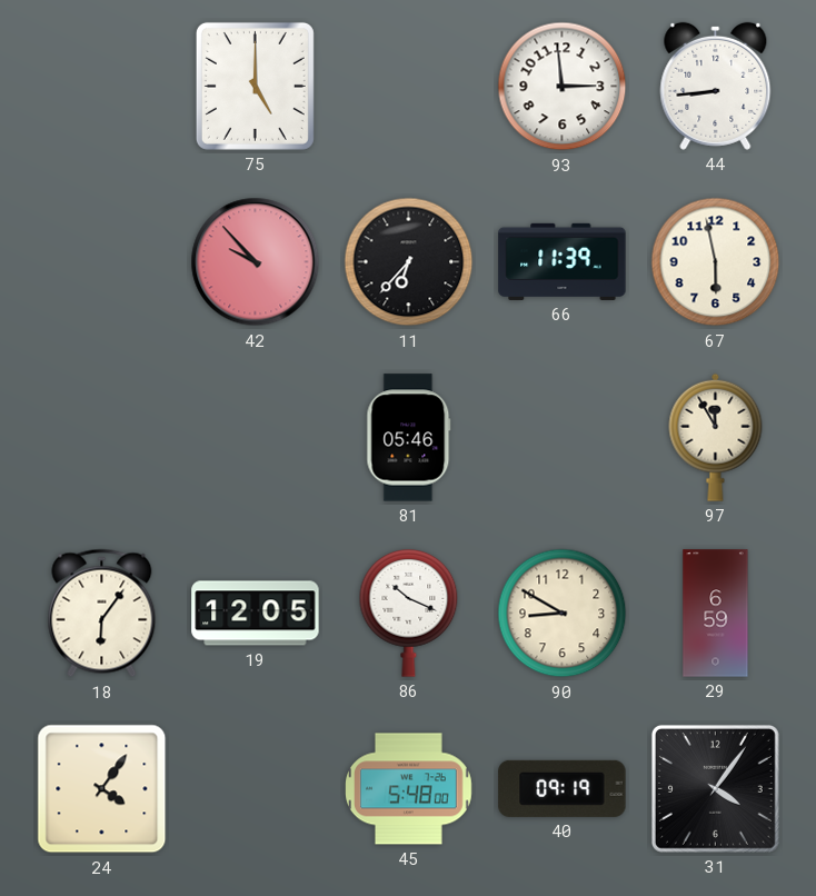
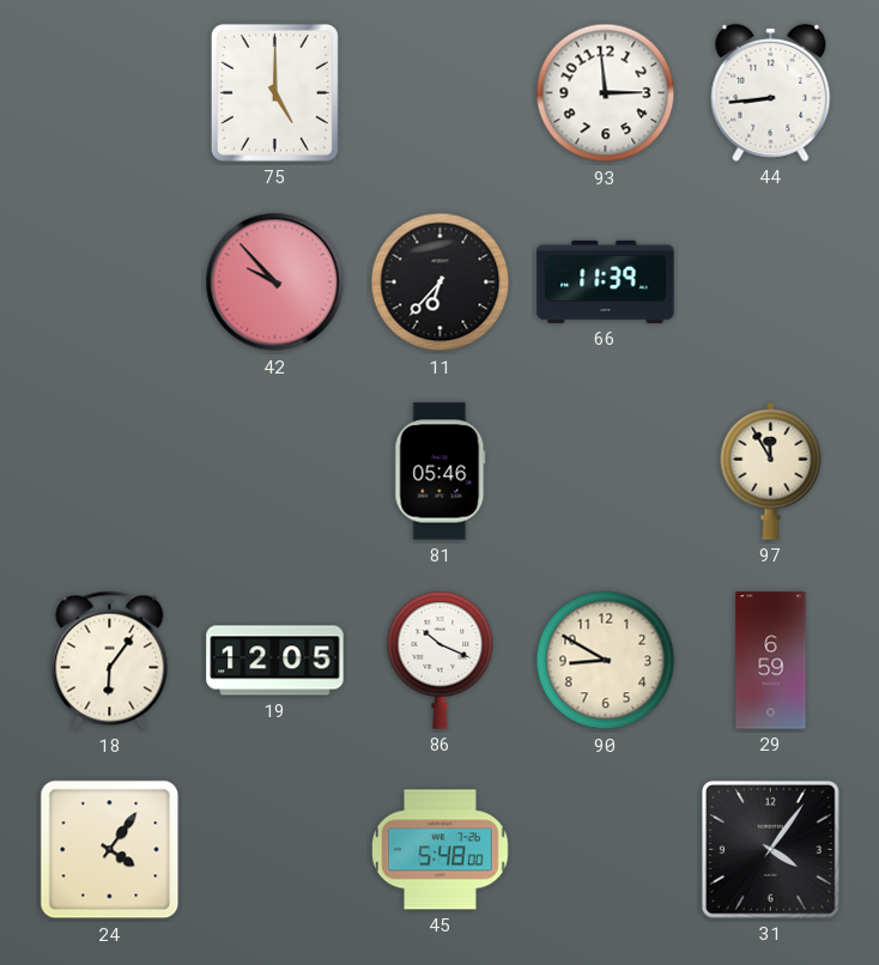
67: 5:58 -> none (716, 262)
40: 09:19 -> none (563, 788)
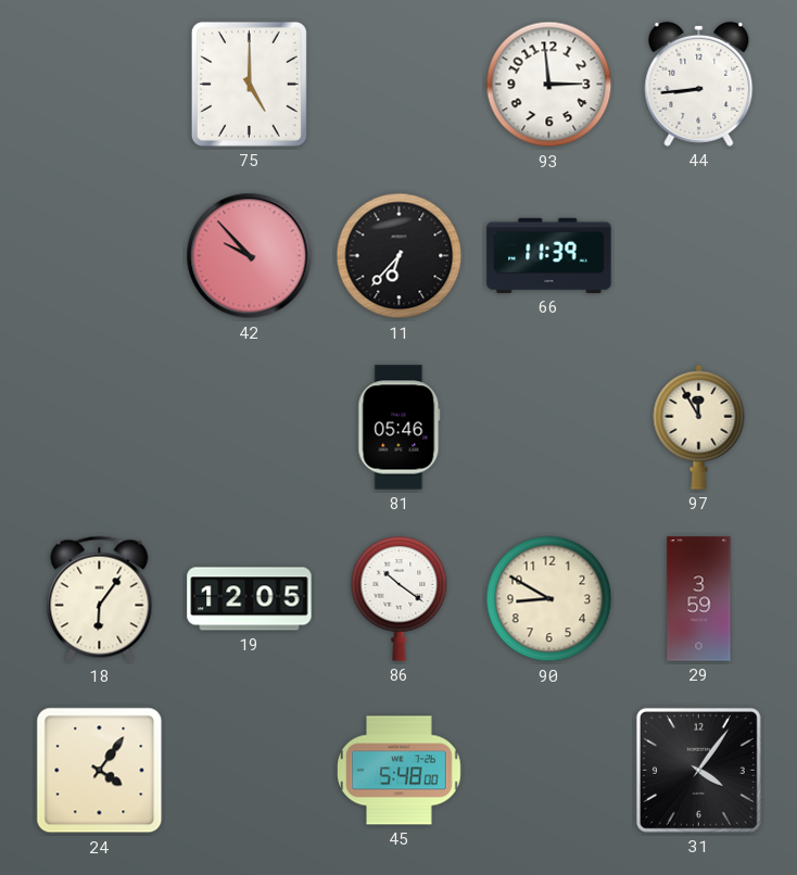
86: 10:19 -> 10:21 (400, 599)
29: 6:59 -> 3:59 (699, 599)
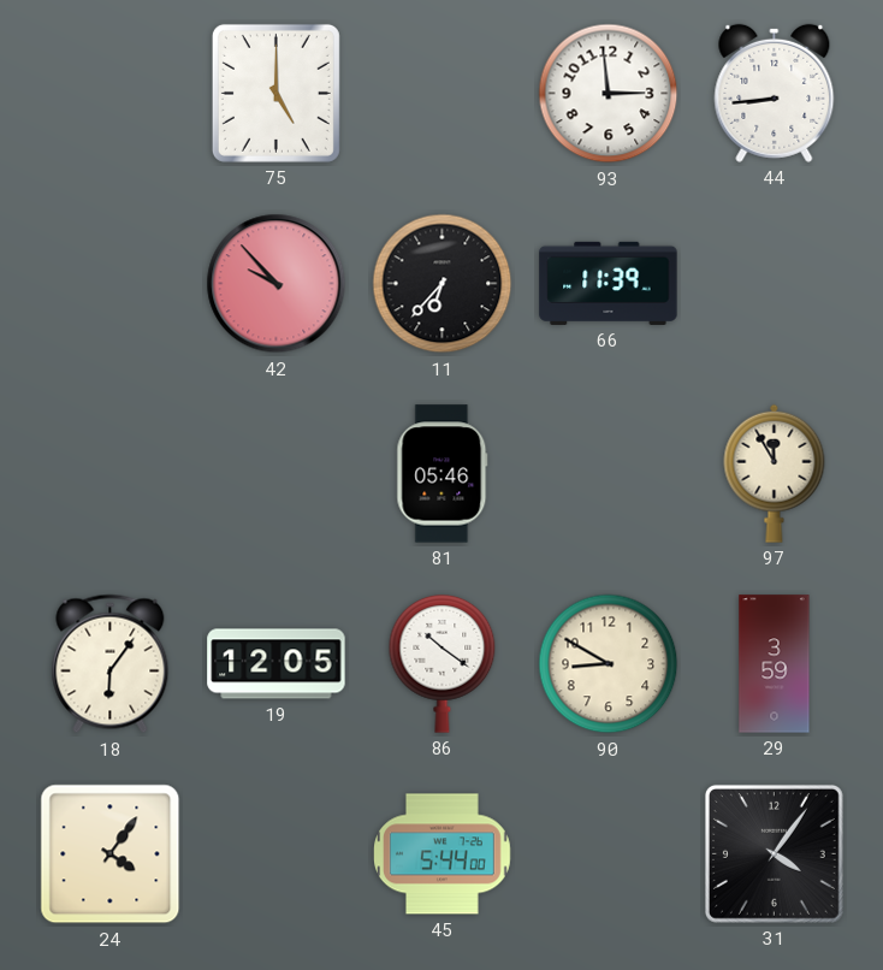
45: 5:48 -> 5:44 (443, 854)
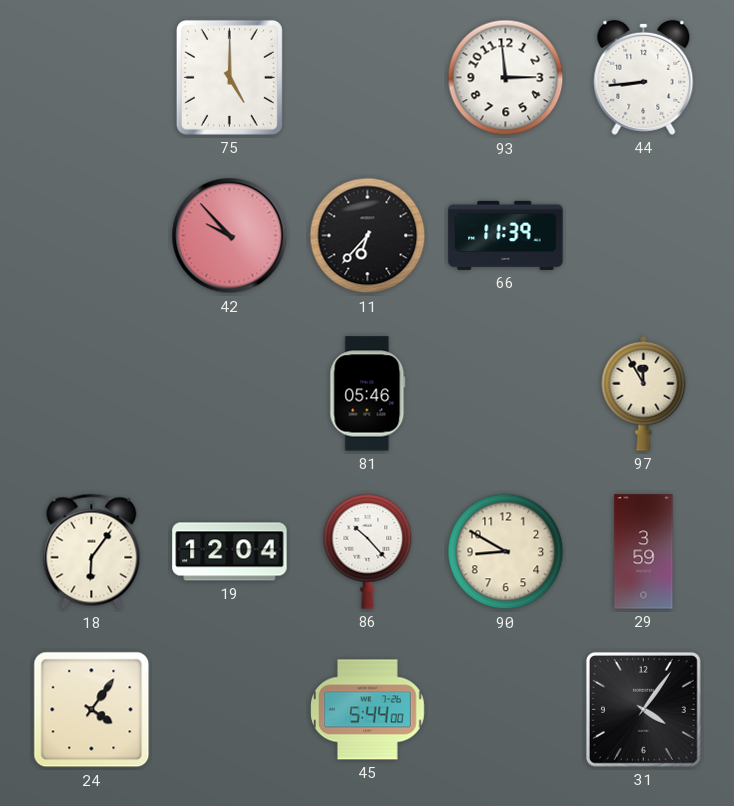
19: 12:05 -> 12:04 (230, 552)
86: 10:21 -> 10:23 (368, 552)
